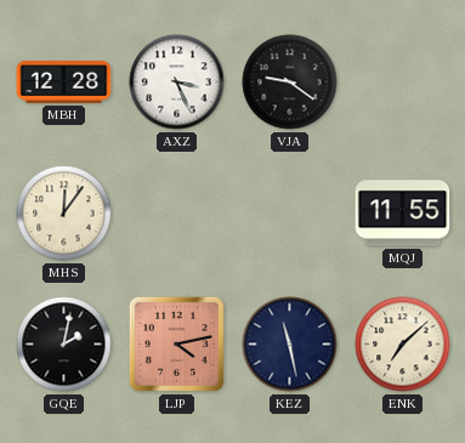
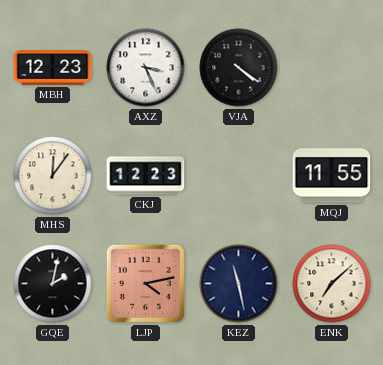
MBH: 12:28 -> 12:23 (53, 68)
VJA: 9:21 -> 4:21 (239, 68)
CKJ: none -> 12:23 (146, 176)
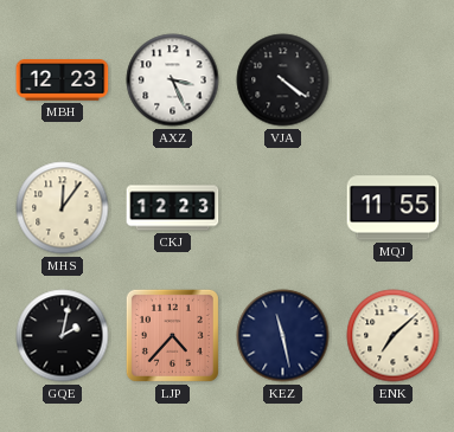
LJP: 4:13 -> 4:37 (172, 335)
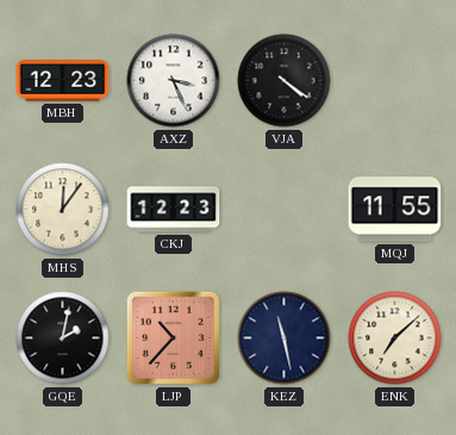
LJP: 4:37 -> 10:37 (173, 337)
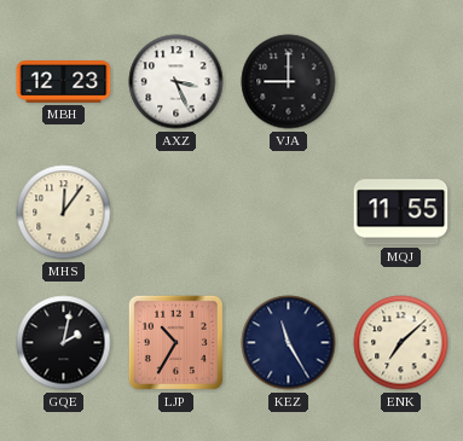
VJA: 4:21 -> 9:00 (289, 82)
CKJ: 12:23 -> none (174, 210)
LJP: 10:37 -> 10:35 (175, 342)
KEZ: 11:28 -> 11:25 (289, 343)
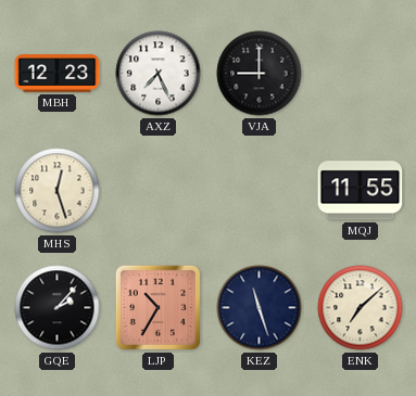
AXZ: 3:26 -> 7:26 (159, 74)
MHS: 12:06 -> 12:27 (58, 191)
GQE: 2:02 -> 2:07 (58, 308)
KEZ: 11:25 -> 11:27 (260, 308)
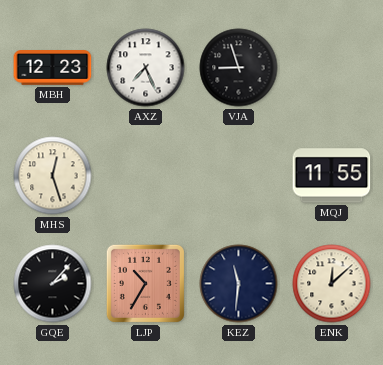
VJA: 9:00 -> 8:57 (239, 68)
KEZ: 11:27 -> 11:31 (239, 284)
ENK: 7:08 -> 12:08 (332, 284)
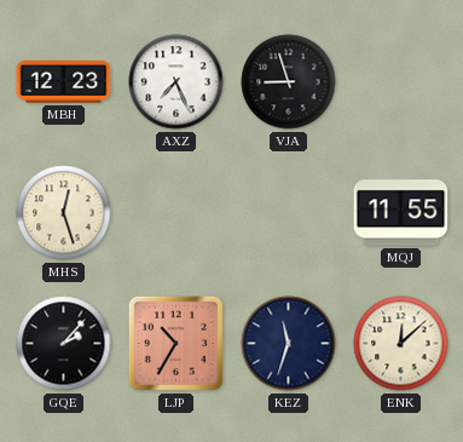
KEZ: 11:31 -> 11:33 (289, 344)
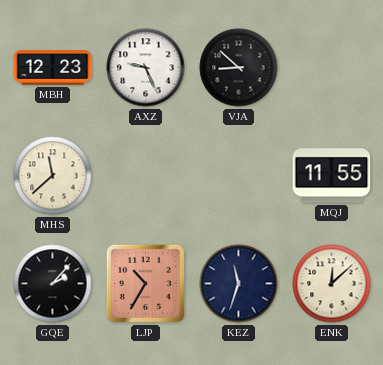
AXZ: 7:26 -> 9:26 (146, 68)
VJA: 8:57 -> 8:52 (239, 68)
MHS: 12:27 -> 11:38 (53, 176)
